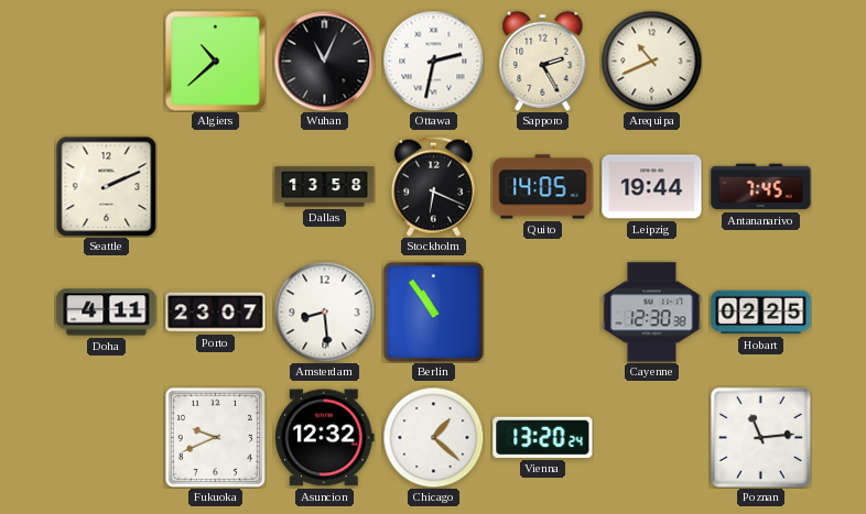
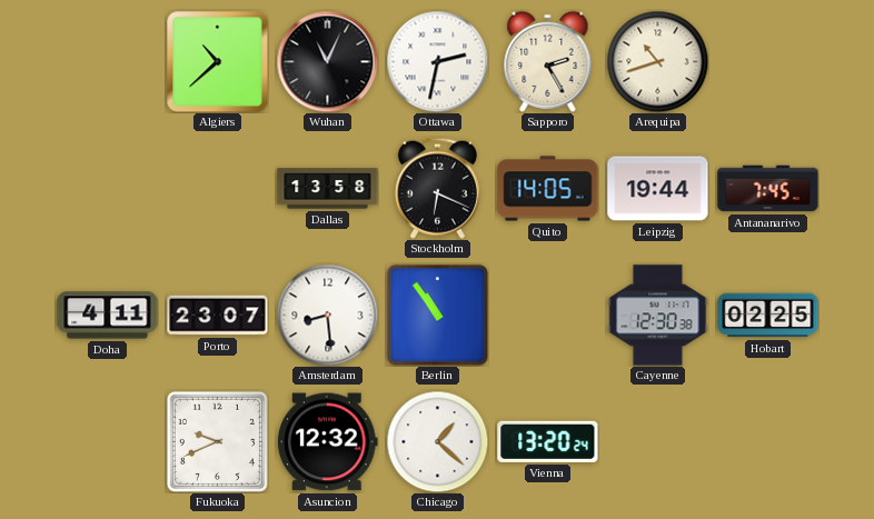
Arequipa: 10:41 -> 10:42 (657, 61)
Seattle: 2:11 -> none (106, 186)
Poznan: 11:14 -> none (760, 437)
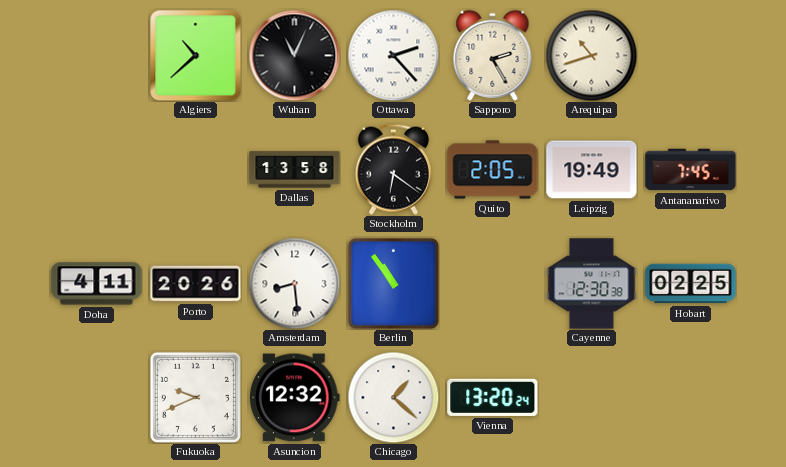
Ottawa: 2:32 -> 2:23 (393, 55)
Stockholm: 6:19 -> 6:21 (393, 169)
Quito: 14:05 -> 2:05 (493, 170)
Leipzig: 19:44 -> 19:49 (592, 170)
Porto: 23:07 -> 20:26 (196, 284)
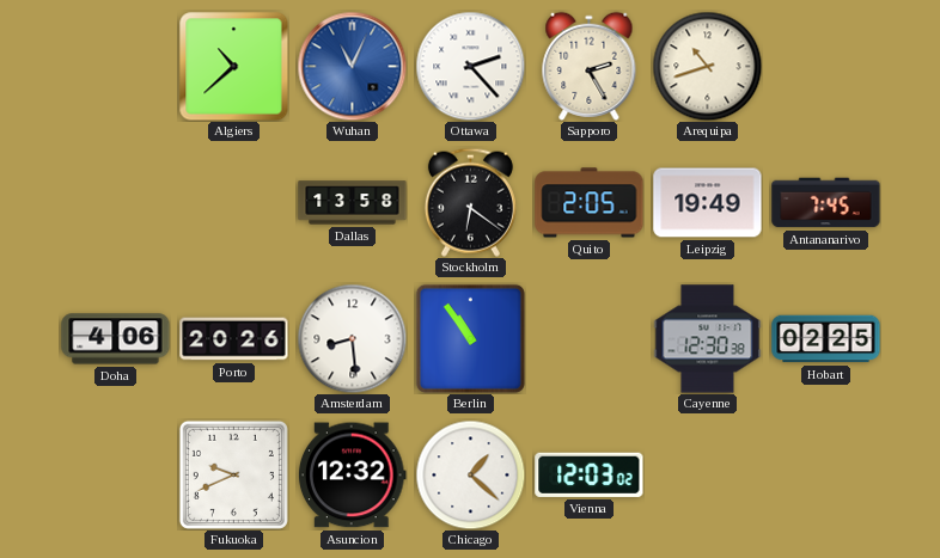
Wuhan dial: black -> blue (352, 66)
Doha: 4:11 -> 4:06 (116, 339)
Vienna: 13:20 -> 12:03 (590, 474)
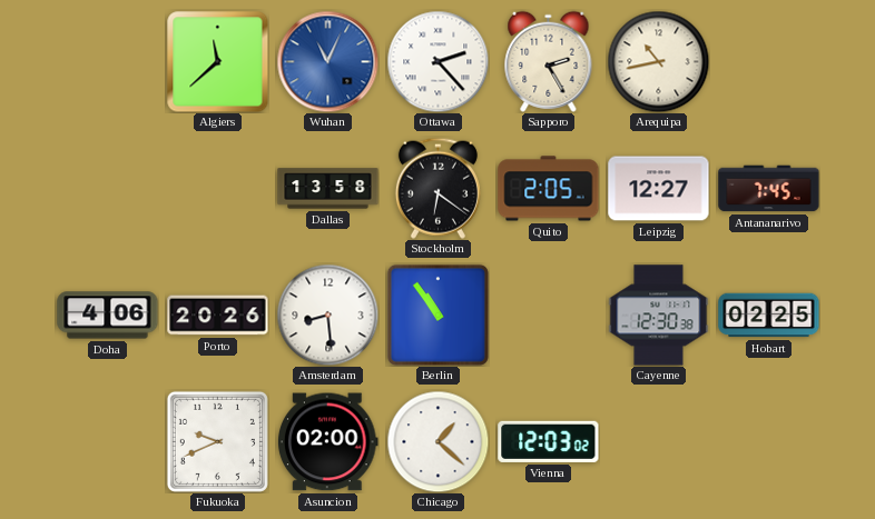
Algiers: 10:38 -> 11:38 (217, 61)
Arequipa: 10:42 -> 10:43 (658, 61)
Leipzig: 19:49 -> 12:27 (659, 189)
Asuncion: 12:32 -> 02:00 (328, 442)
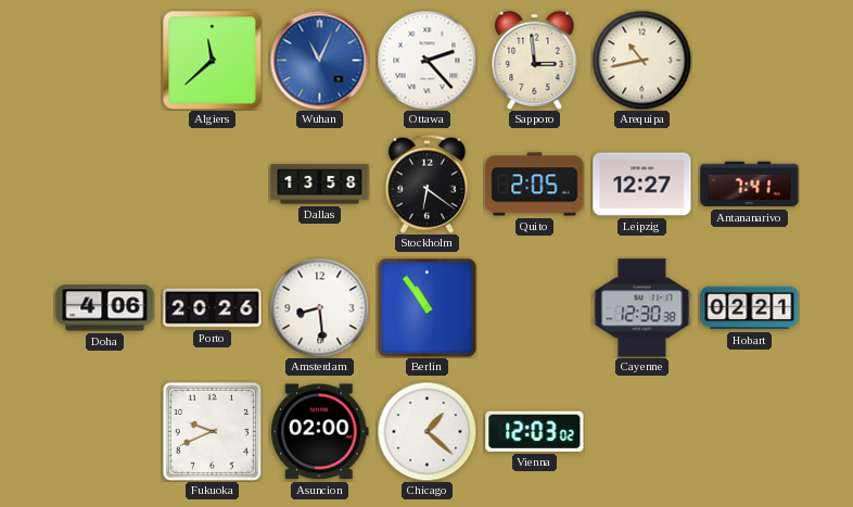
Sapporo: 2:25 -> 2:59 (535, 60)
Antananarivo: 7:45 -> 7:41 (750, 185)
Hobart: 02:25 -> 02:21 (750, 308)
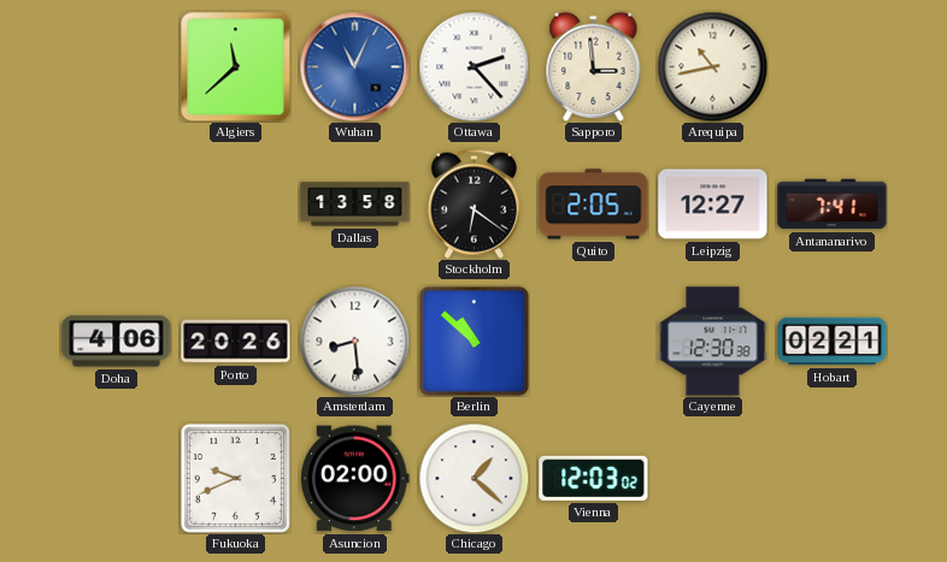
Berlin: 10:54 -> 10:52 (473, 341)
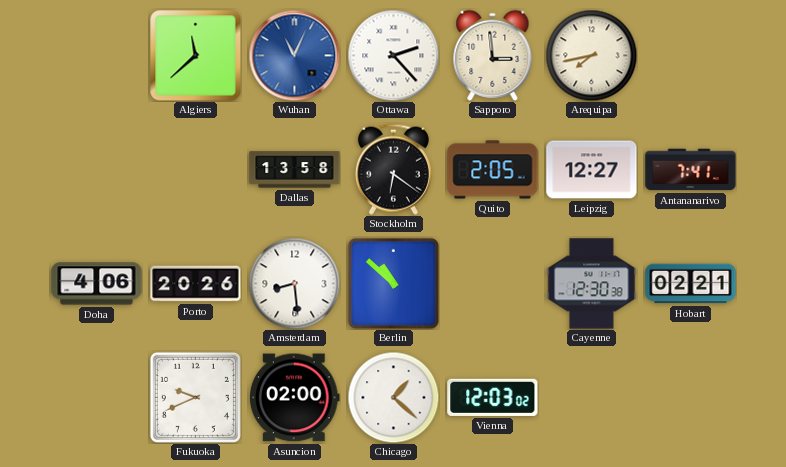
Arequipa: 10:43 -> 7:43 (591, 55)
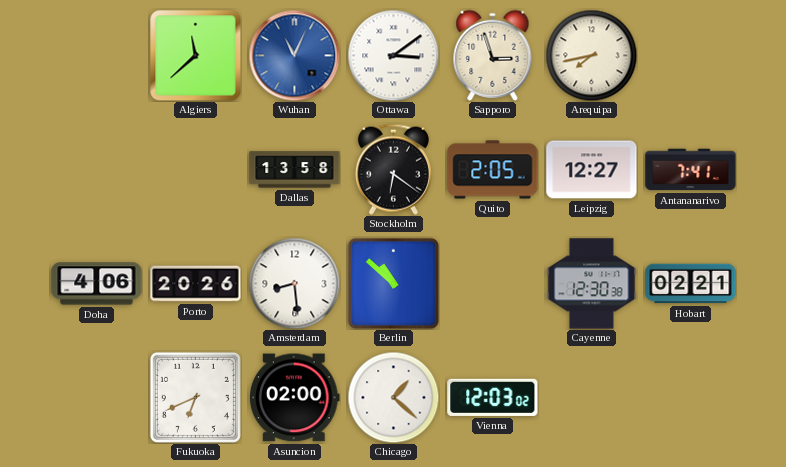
Ottawa: 2:23 -> 3:09 (393, 55)
Sapporo: 2:59 -> 2:57 (493, 55)
Fukuoka: 9:41 -> 6:41 (195, 397)
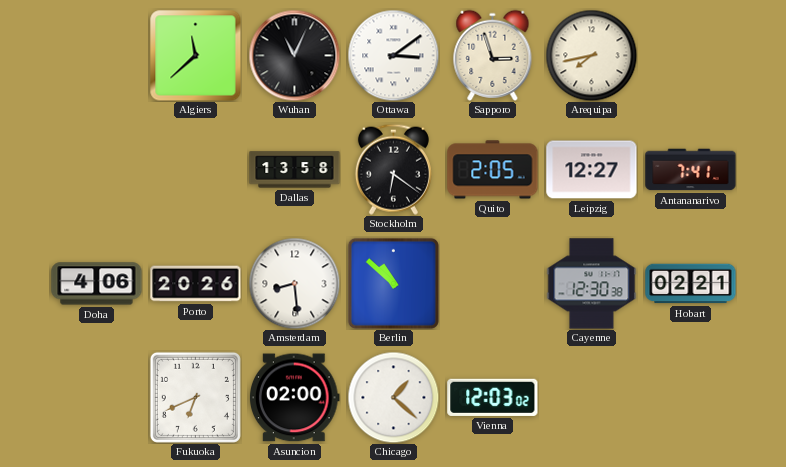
Wuhan dial: blue -> black (294, 55)
